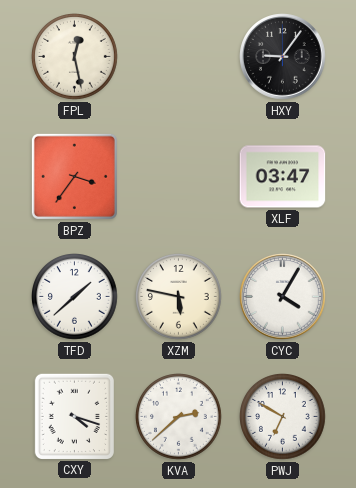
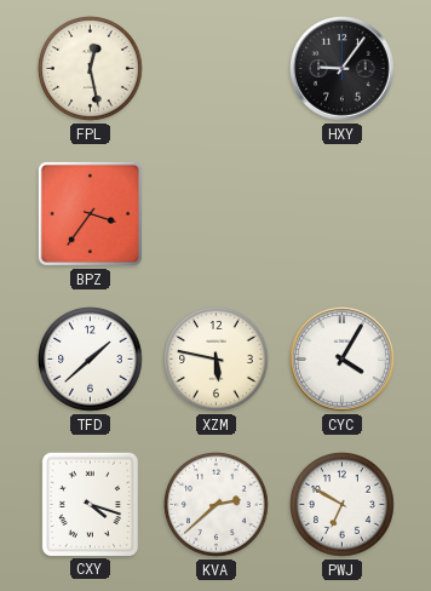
XLF: 03:47 -> none (283, 177)
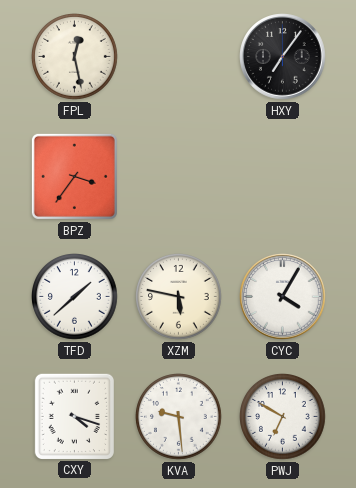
HXY: 9:06 -> 7:06 (283, 57)
KVA: 2:38 -> 9:29 (179, 417)
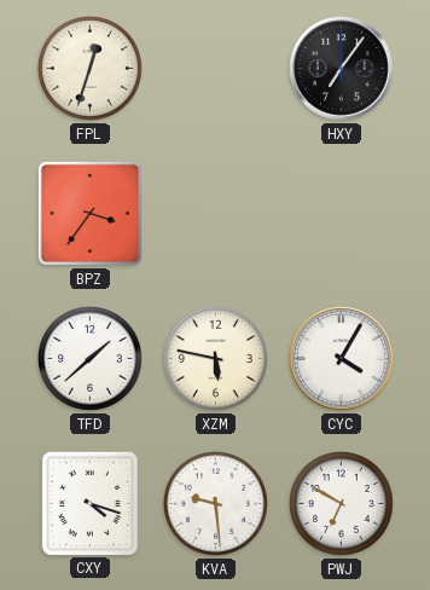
FPL: 12:28 -> 12:33 (91, 69)
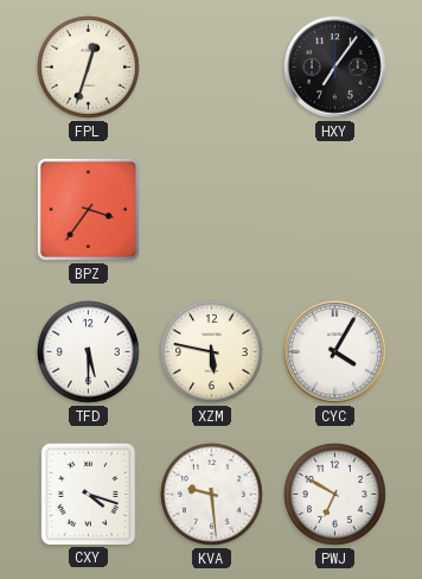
TFD: 1:38 -> 5:30 (89, 352)
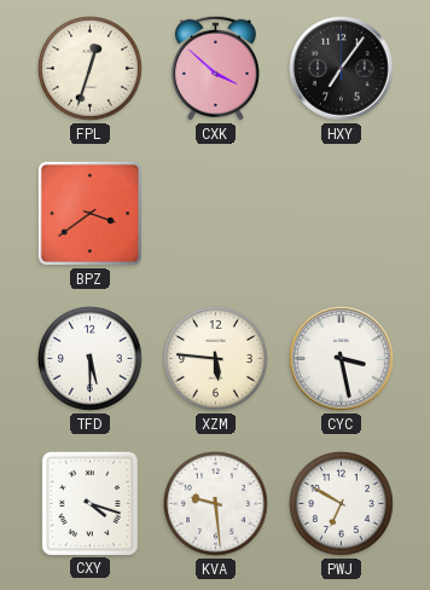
CXK: none -> 3:52 (215, 68)
BPZ: 3:36 -> 3:39 (89, 213)
XZM: 5:47 -> 5:46 (216, 359)
CYC: 4:05 -> 3:28 (342, 359)
